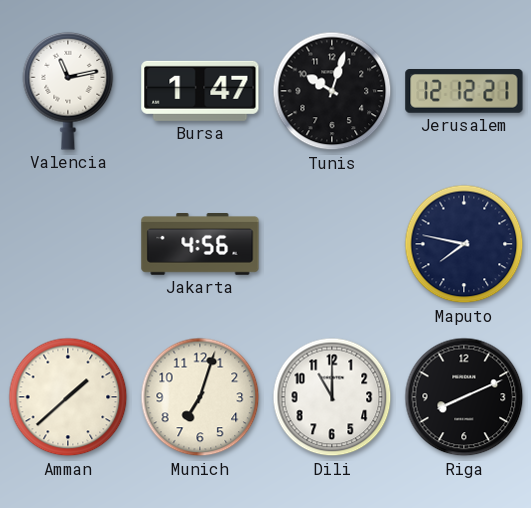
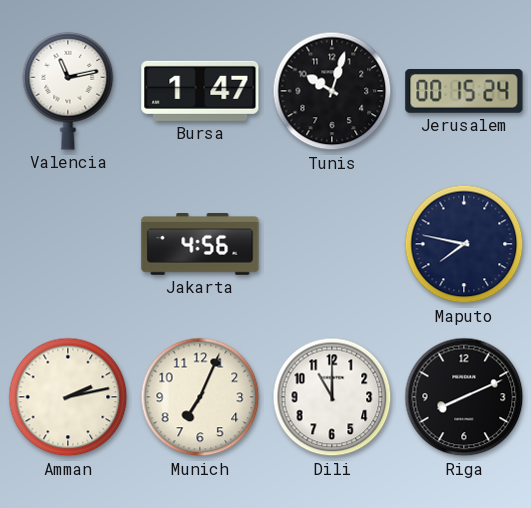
Jerusalem: 12:12 -> 00:15 (464, 92)
Amman: 1:38 -> 2:13 (68, 397)
Munich: 7:03 -> 7:04 (200, 397)
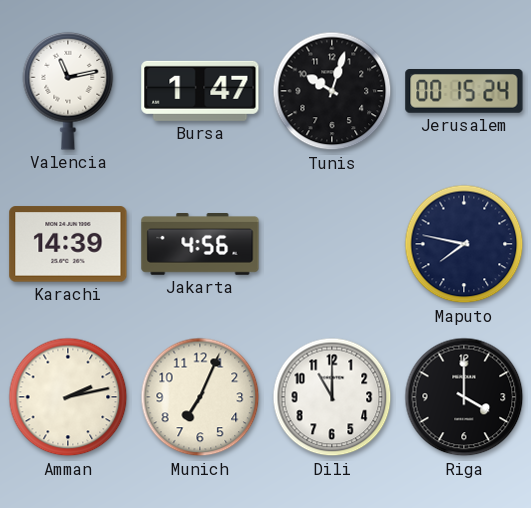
Karachi: none -> 14:39 (68, 244)
Riga: 8:11 -> 4:00 (464, 397)
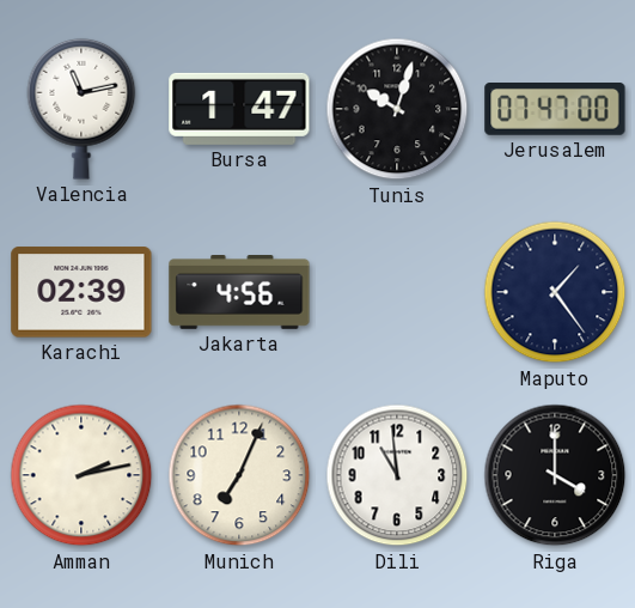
Jerusalem: 00:15 -> 07:47 (555, 110)
Karachi: 14:39 -> 02:39 (81, 292)
Maputo: 7:47 -> 1:24 (555, 292)
Dili: 11:00 -> 10:59 (397, 475)
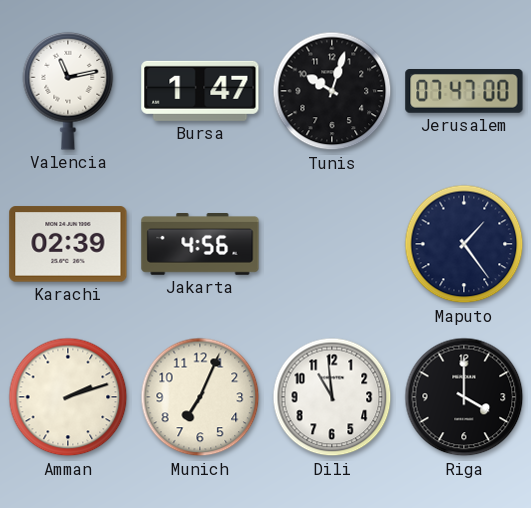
Amman: 2:13 -> 2:12 (68, 397)
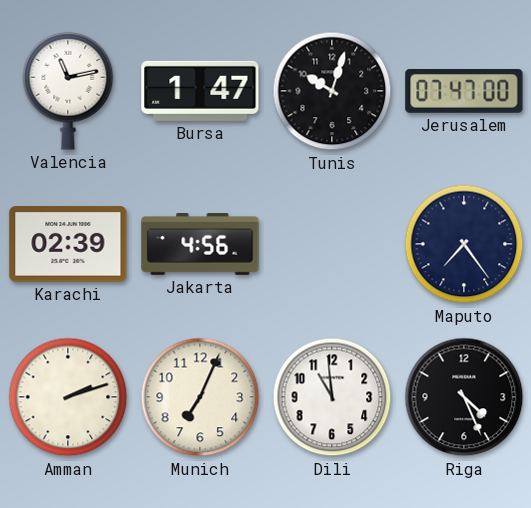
Maputo: 1:24 -> 7:24 (464, 244)
Riga: 4:00 -> 4:26 (464, 397)
